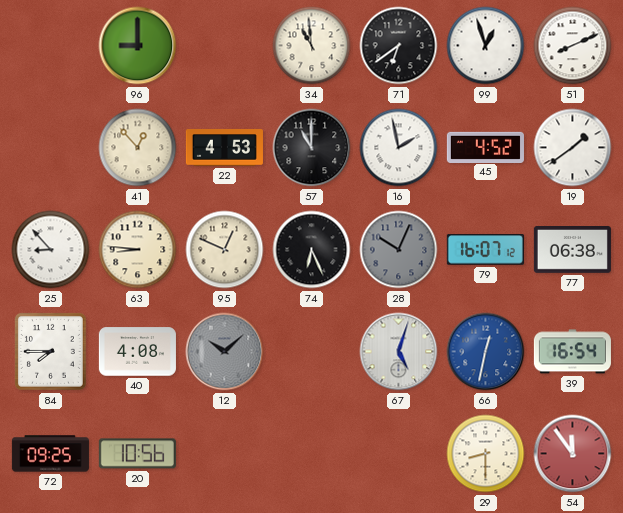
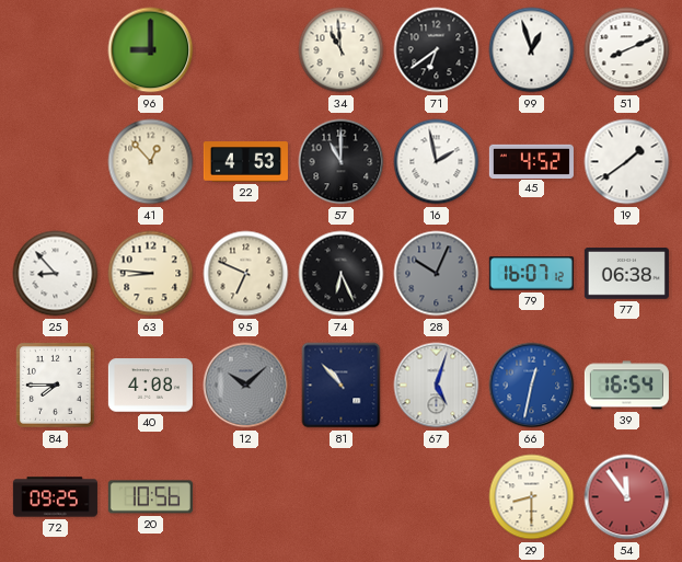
95: 12:49 -> 6:49 (246, 274)
81: none -> 10:53 (342, 386)
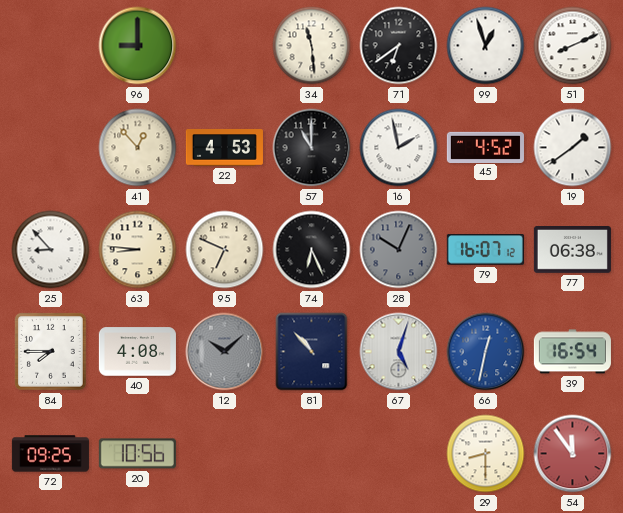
34: 10:59 -> 11:29 (312, 46)
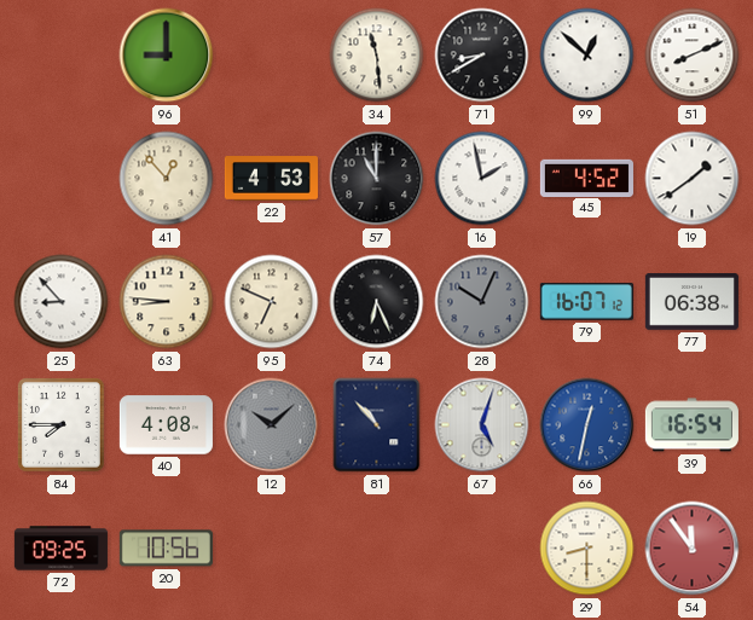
71: 6:39 -> 8:40 (482, 56)
99: 12:57 -> 12:52 (587, 56)
